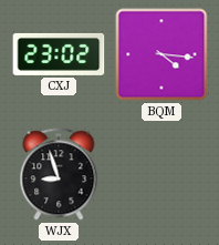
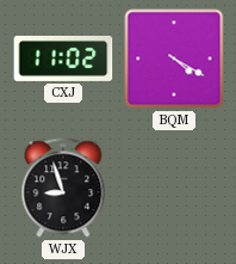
CXJ: 23:02 -> 11:02 (63, 59)
BQM: 4:16 -> 4:20 (174, 59)
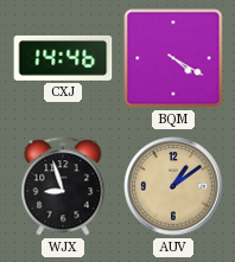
CXJ: 11:02 -> 14:46 (63, 58)
AUV: none -> 1:09 (173, 186)
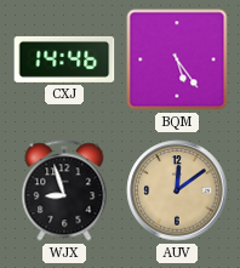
BQM: 4:20 -> 5:24 (177, 59)
AUV: 1:09 -> 12:09 (177, 190)
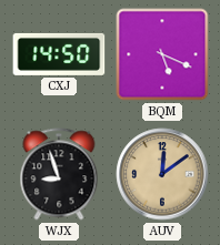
CXJ: 14:46 -> 14:50 (59, 54)
BQM: 5:24 -> 5:19 (162, 54)
